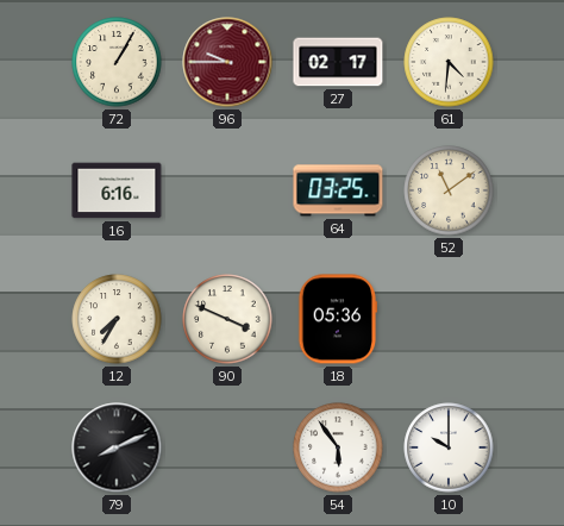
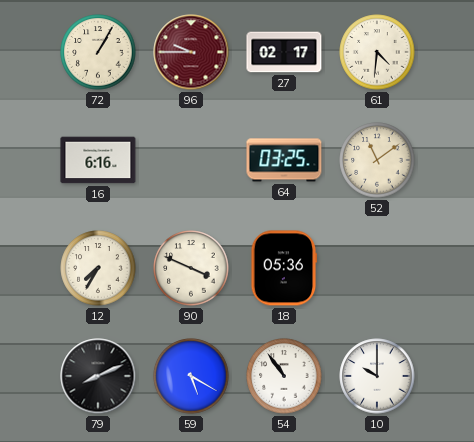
59: none -> 5:20 (191, 376)
54: 5:54 -> 10:54 (284, 376)
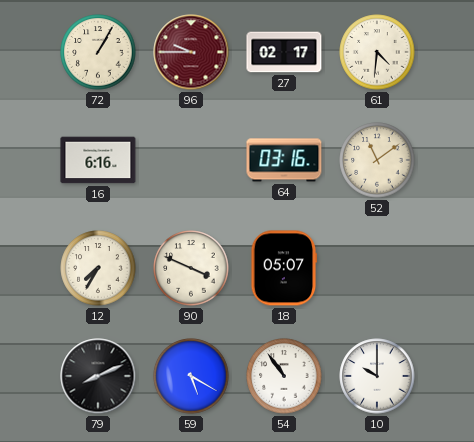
64: 03:25 -> 03:16 (284, 160)
18: 05:36 -> 05:07 (284, 268)
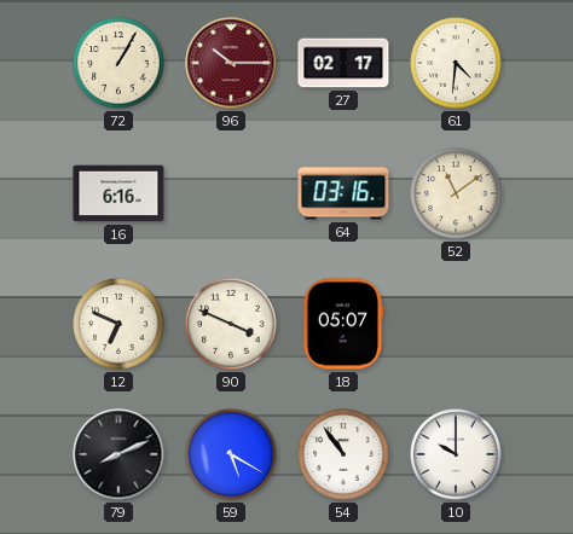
96: 9:45 -> 10:15 (231, 63)
12: 7:35 -> 6:49 (118, 324)
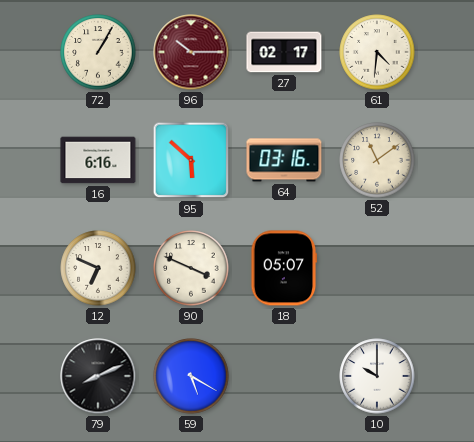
95: none -> 5:52 (191, 160)
54: 10:54 -> none (343, 454)
